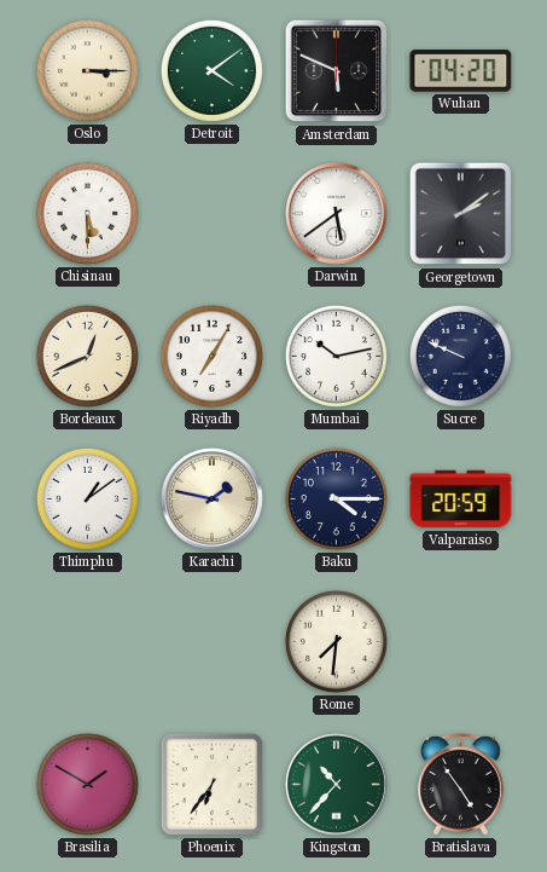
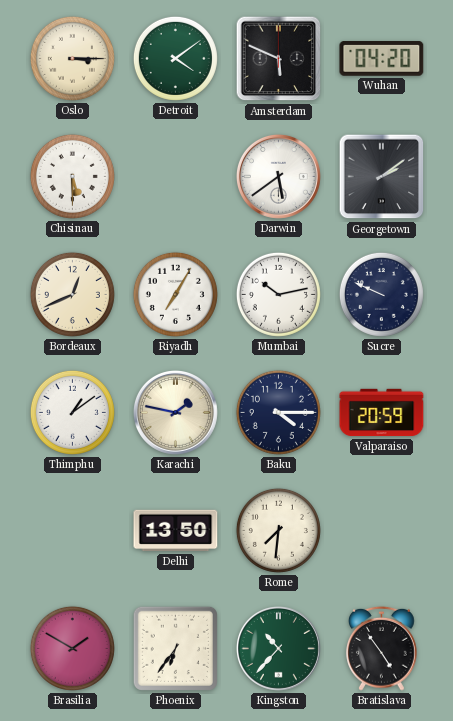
Delhi: none -> 13:50 (176, 531)
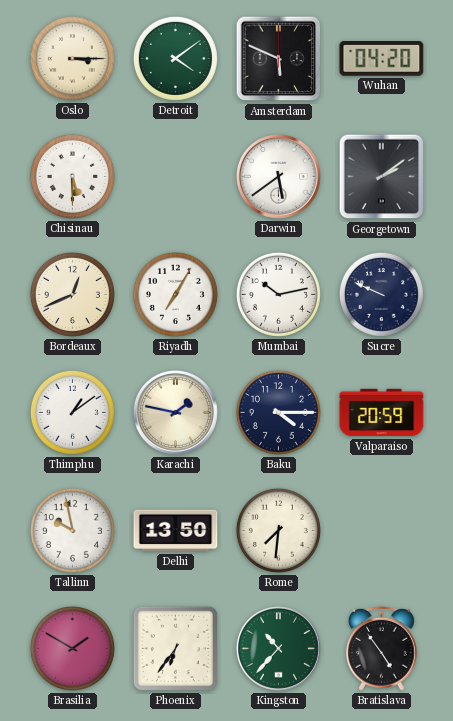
Tallinn: none -> 9:58 (72, 530)
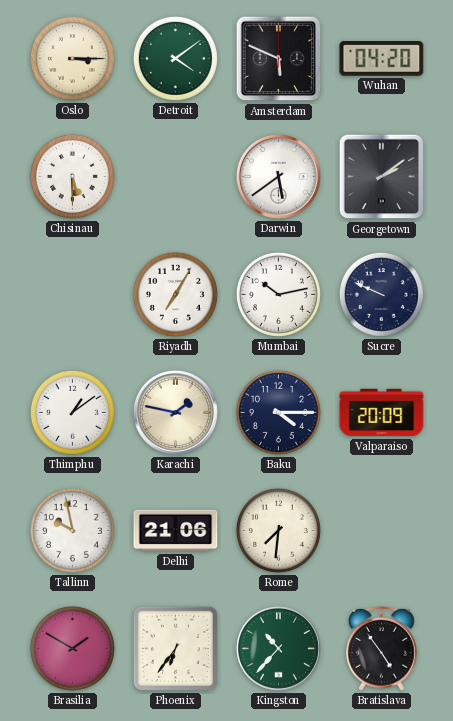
Bordeaux: 12:41 -> none (72, 294)
Valparaiso: 20:59 -> 20:09 (382, 413)
Delhi: 13:50 -> 21:06 (176, 531)
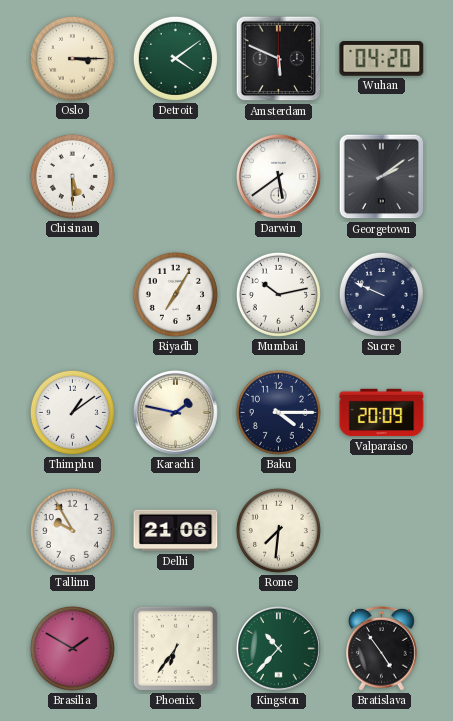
Tallinn: 9:58 -> 9:55 (72, 530)
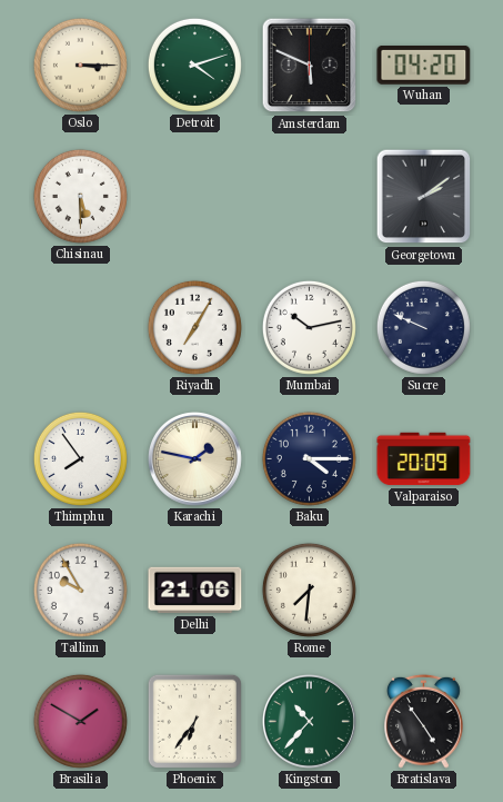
Detroit: 4:09 -> 4:12 (194, 65)
Darwin: 5:39 -> none (278, 176)
Thimphu: 1:09 -> 7:54 (80, 458)
